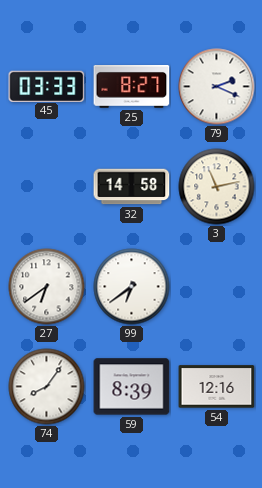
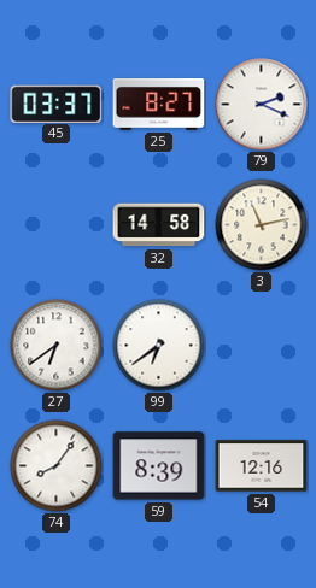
45: 03:33 -> 03:37 (57, 104)
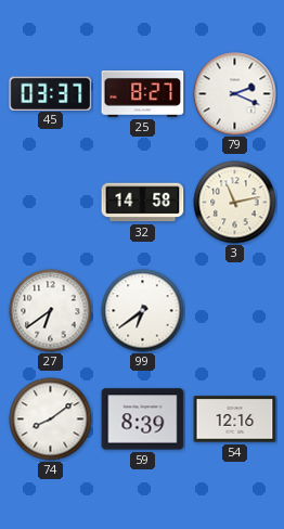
74: 8:06 -> 8:09 (51, 420)
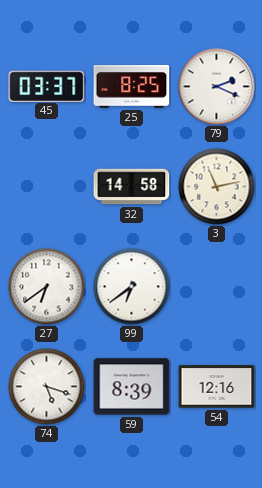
25: 8:27 -> 8:25 (132, 87)
74: 8:09 -> 5:18 (47, 387)
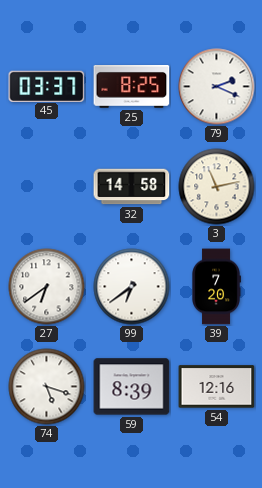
39: none -> 7:20 (216, 287)
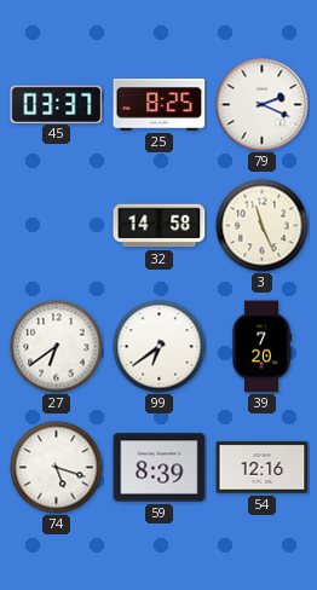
3: 11:13 -> 11:26 (263, 226)
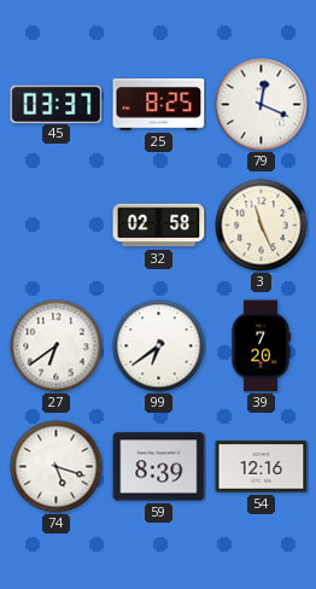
79: 2:19 -> 12:19 (262, 105)
32: 14:58 -> 02:58 (159, 226)
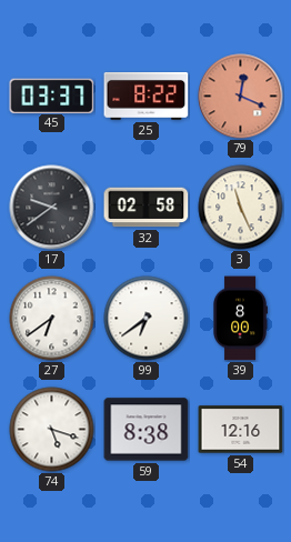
25: 8:25 -> 8:22 (147, 97)
79 dial: white -> salmon (241, 97)
17: none -> 9:39 (52, 208)
39: 7:20 -> 8:00 (240, 319)
59: 8:39 -> 8:38 (147, 430)
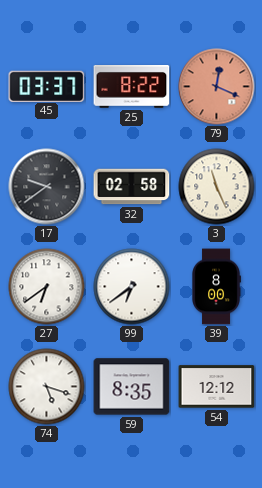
59: 8:38 -> 8:35 (132, 387)
54: 12:16 -> 12:12 (217, 387)
